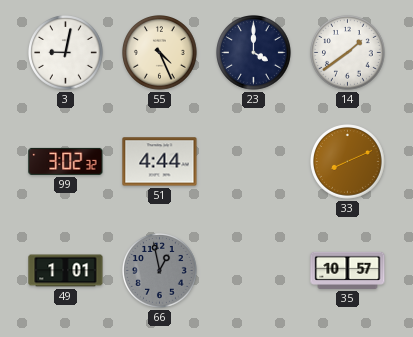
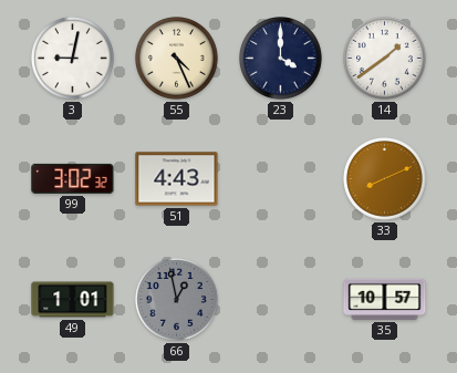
51: 4:44 -> 4:43 (177, 179)
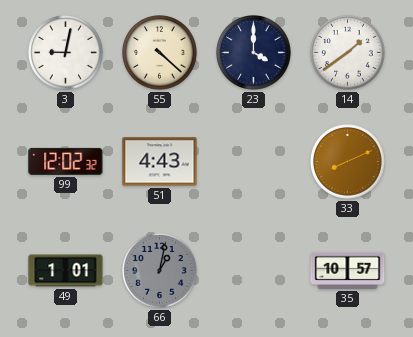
55: 4:26 -> 4:22 (160, 53)
99: 3:02 -> 12:02 (66, 161)
66: 12:58 -> 1:02 (160, 271)
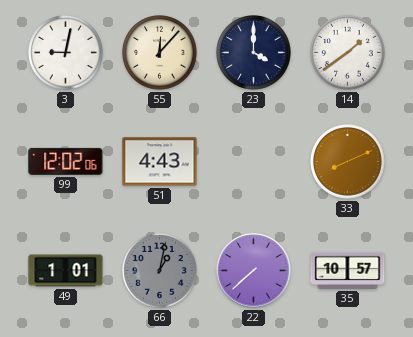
55: 4:22 -> 12:07 (160, 53)
99: 12:02:32 -> 12:02:06 (66, 161)
22: none -> 7:38 (254, 271)
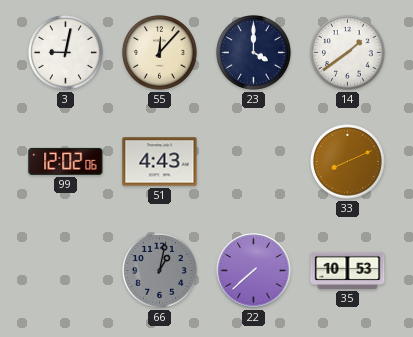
49: 1:01 -> none (66, 271)
35: 10:57 -> 10:53 (348, 270)
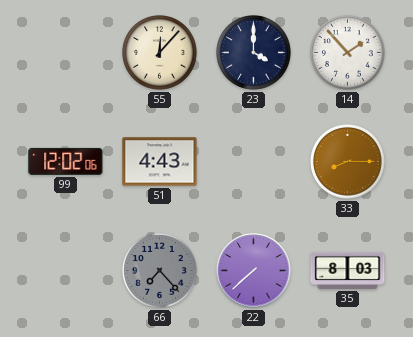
3: 9:02 -> none (66, 53)
14: 1:39 -> 1:53 (348, 53)
33: 8:11 -> 8:15 (348, 162)
66: 1:02 -> 7:23 (160, 271)
35: 10:53 -> 8:03 (348, 270)
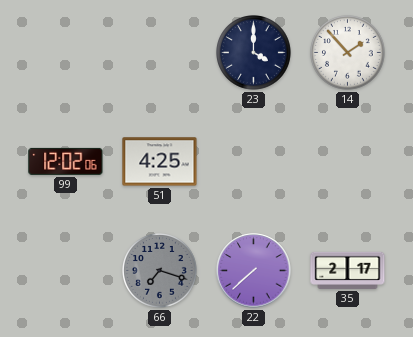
55: 12:07 -> none (160, 53)
51: 4:43 -> 4:25 (160, 162)
33: 8:15 -> none (348, 162)
66: 7:23 -> 7:18 (160, 271)
35: 8:03 -> 2:17 (348, 270)
